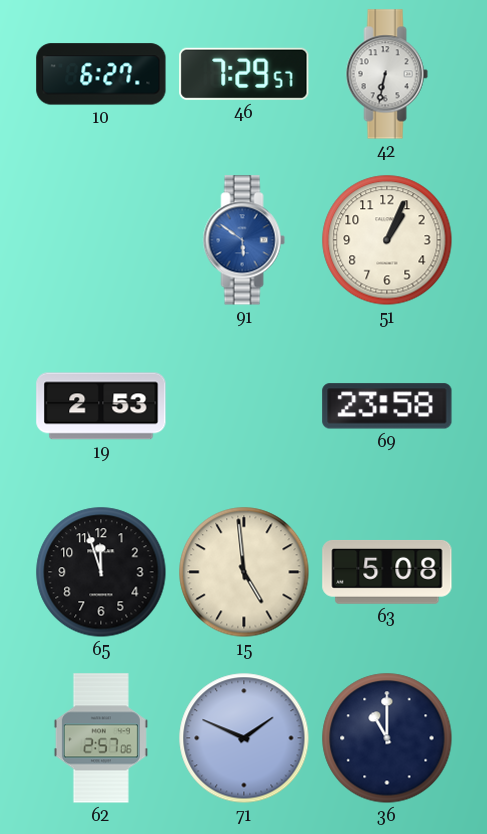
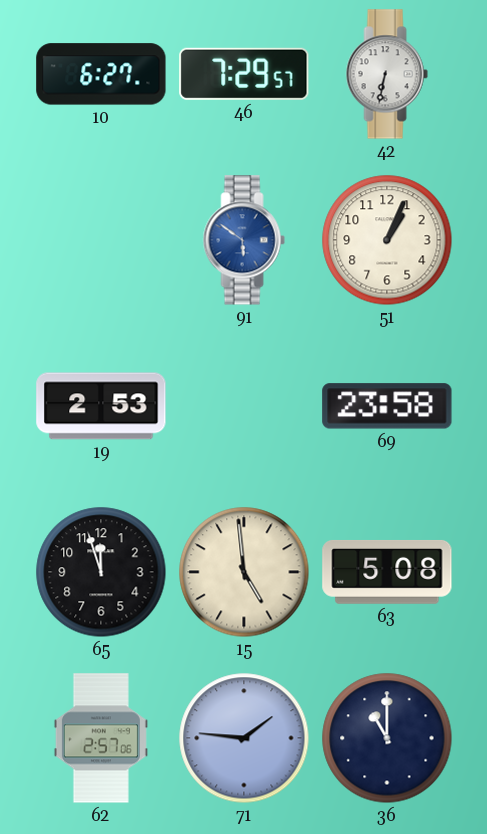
71: 1:49 -> 1:46 (244, 738)
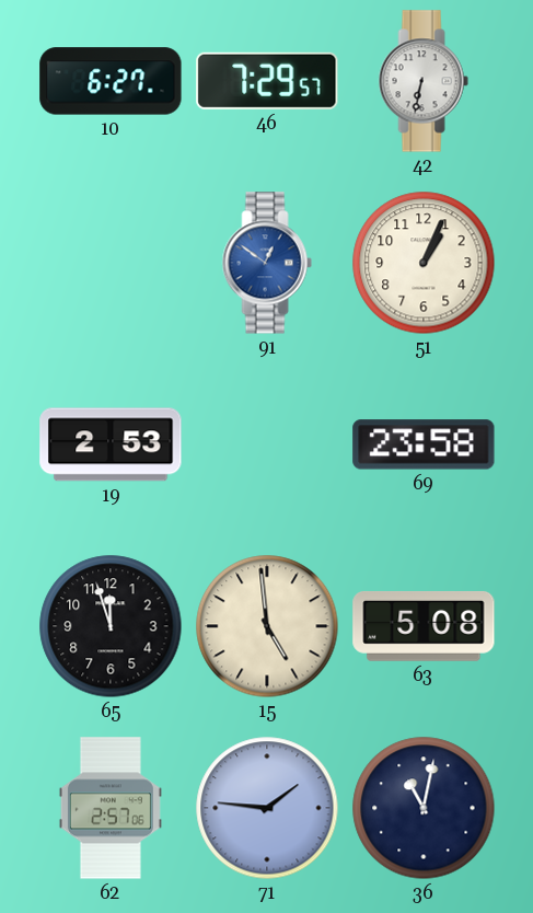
91: 5:51 -> 12:51 (267, 263)
36: 11:00 -> 11:02 (424, 808)
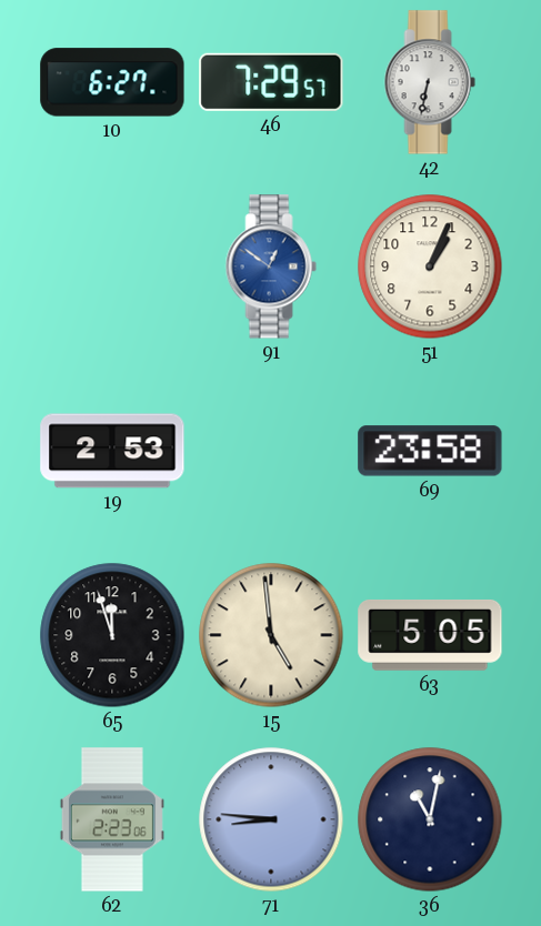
63: 5:08 -> 5:05 (430, 635)
62: 2:57 -> 2:23 (112, 819)
71: 1:46 -> 8:46 (271, 819)
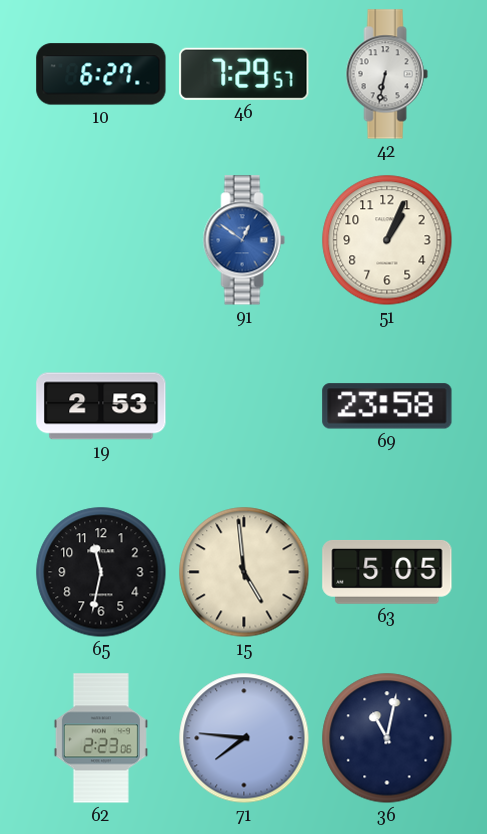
65: 11:57 -> 11:32 (101, 572)
71: 8:46 -> 7:46 (244, 738)
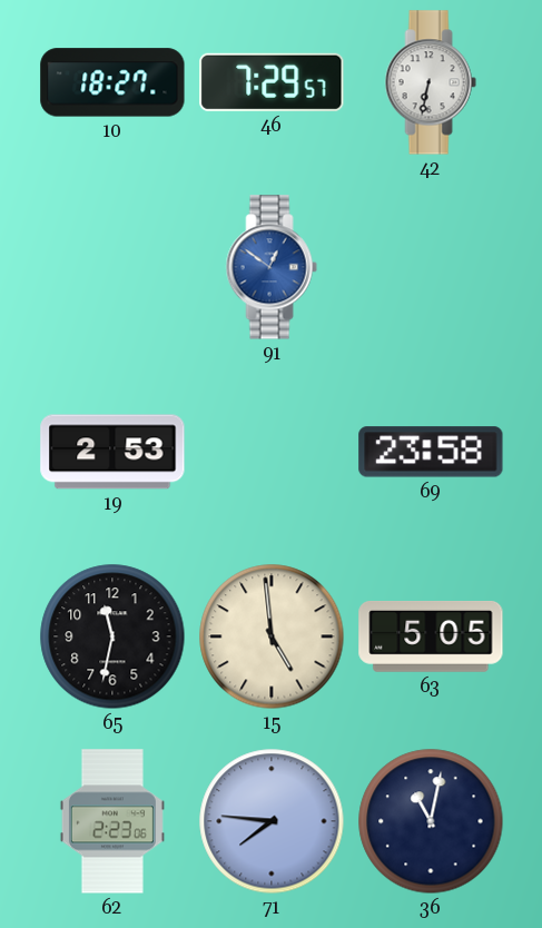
10: 6:27 -> 18:27 (112, 82)
51: 1:04 -> none (387, 240)
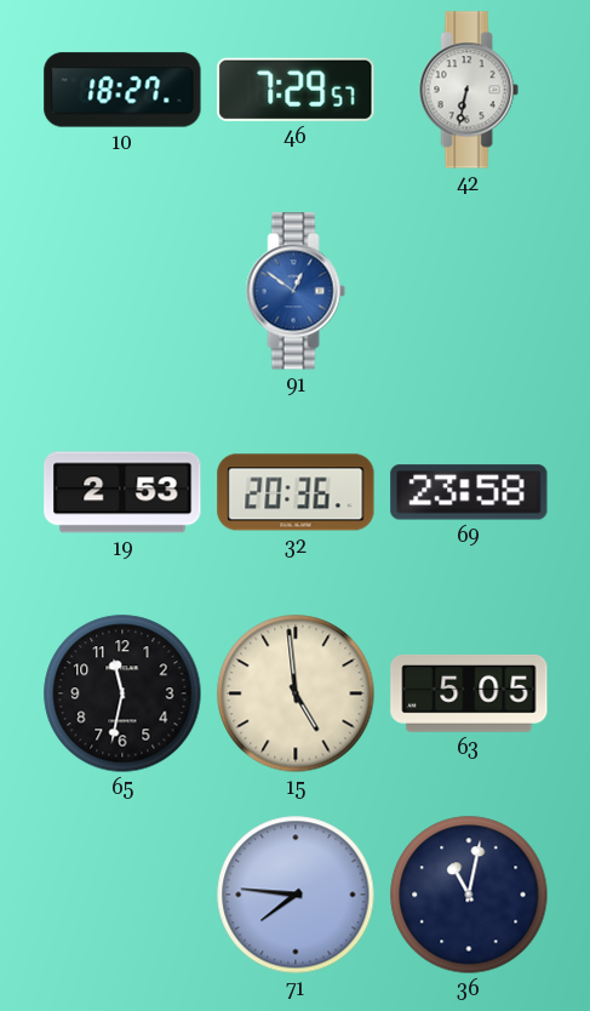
32: none -> 20:36 (296, 492)
62: 2:23 -> none (112, 821)
